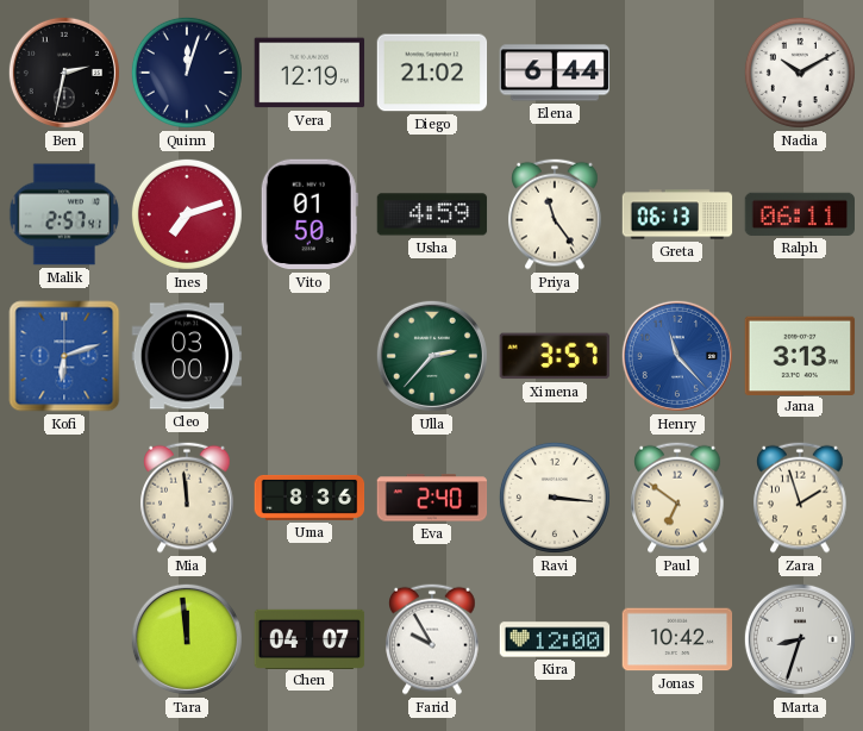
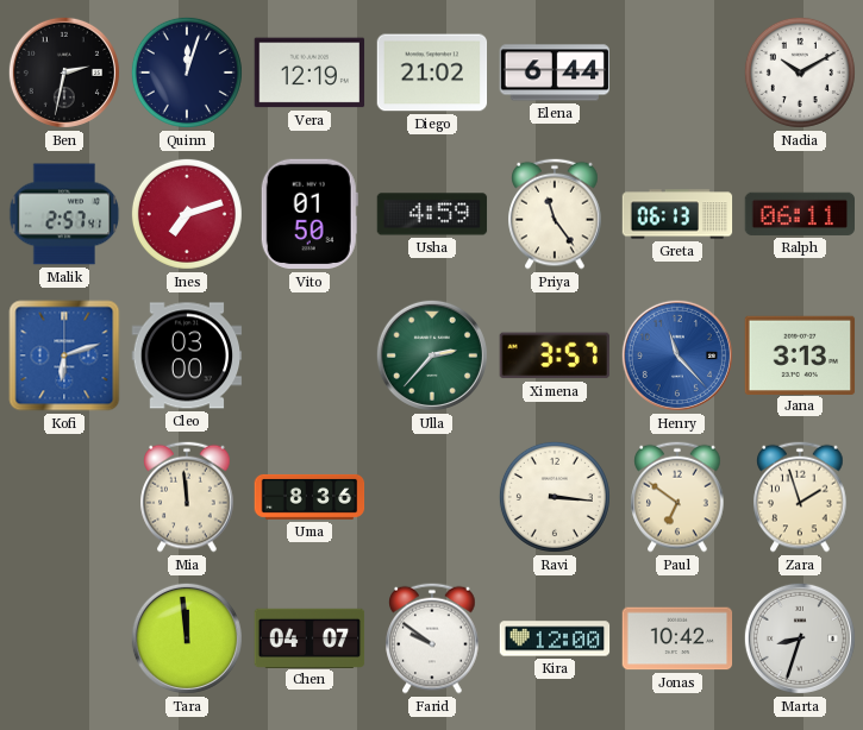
Eva: 2:40 -> none (432, 498)
Farid: 9:55 -> 9:51 (432, 638)
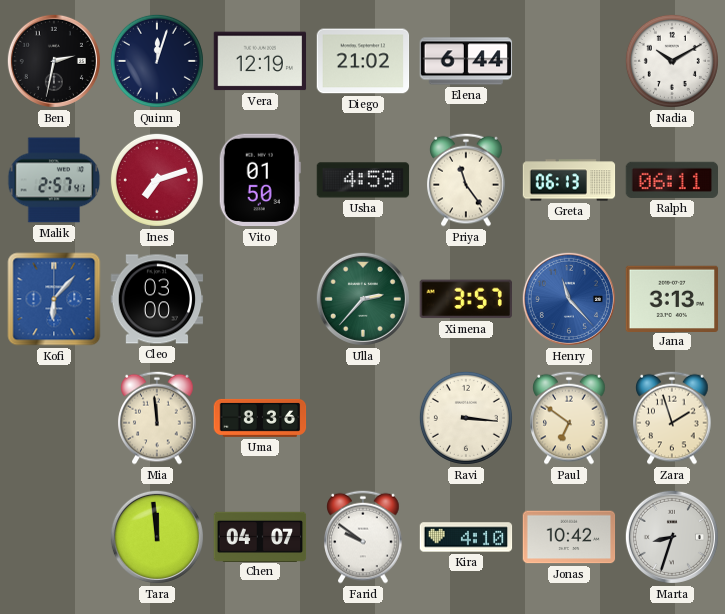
Kofi: 6:12 -> 6:07 (54, 299)
Kira: 12:00 -> 4:10 (466, 537)
